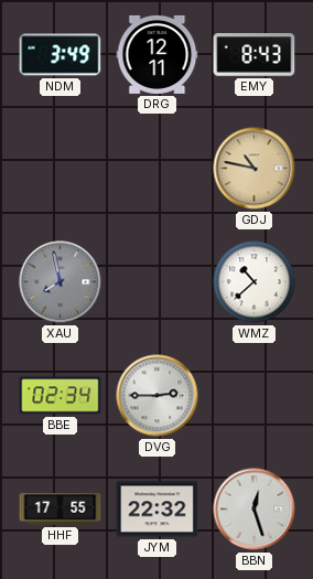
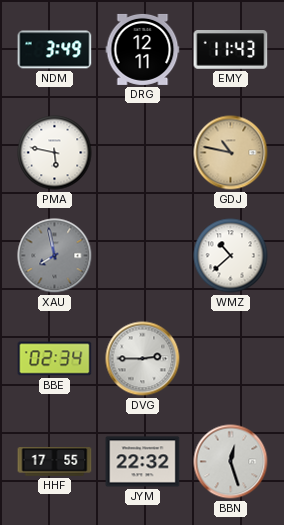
EMY: 8:43 -> 11:43 (231, 50)
PMA: none -> 5:47 (55, 153)
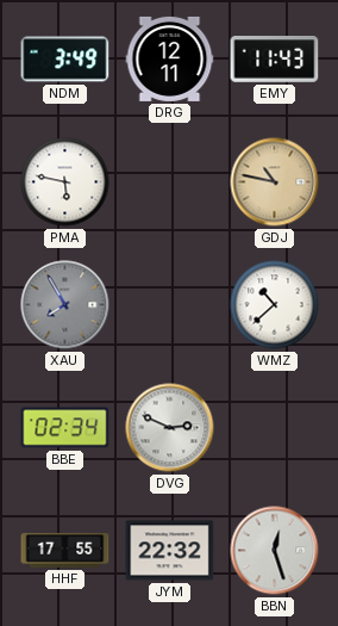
XAU: 7:58 -> 7:55 (65, 305)
DVG: 2:45 -> 2:49 (170, 428)
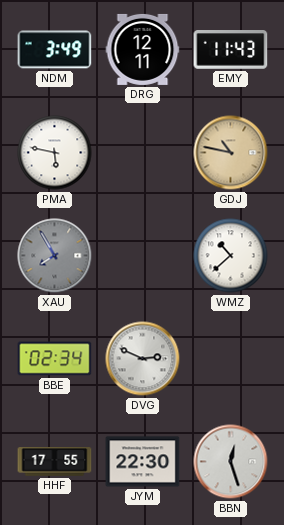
JYM: 22:32 -> 22:30 (143, 462)
